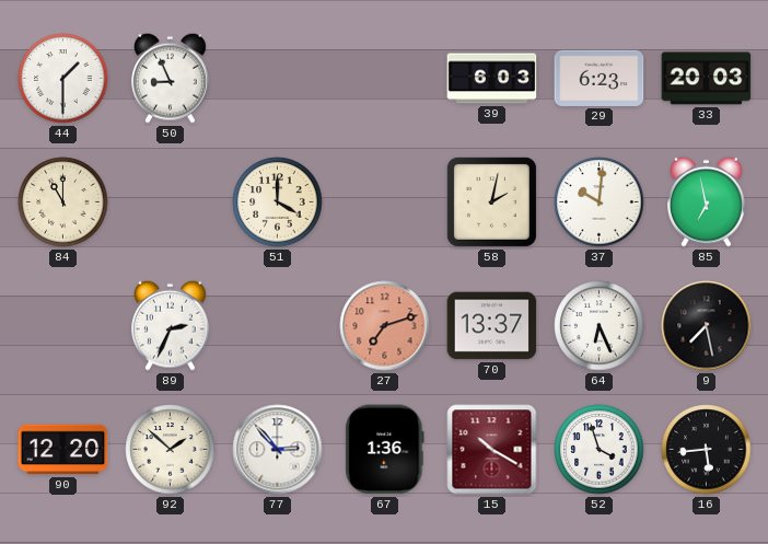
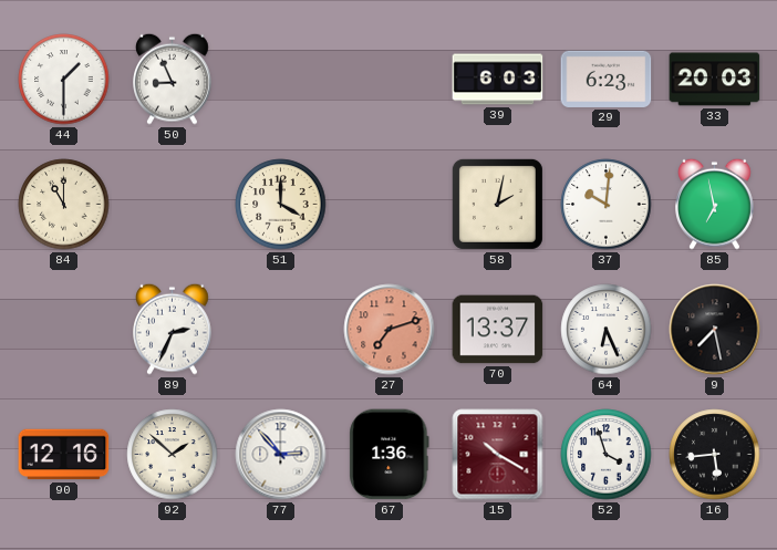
90: 12:20 -> 12:16 (64, 455)
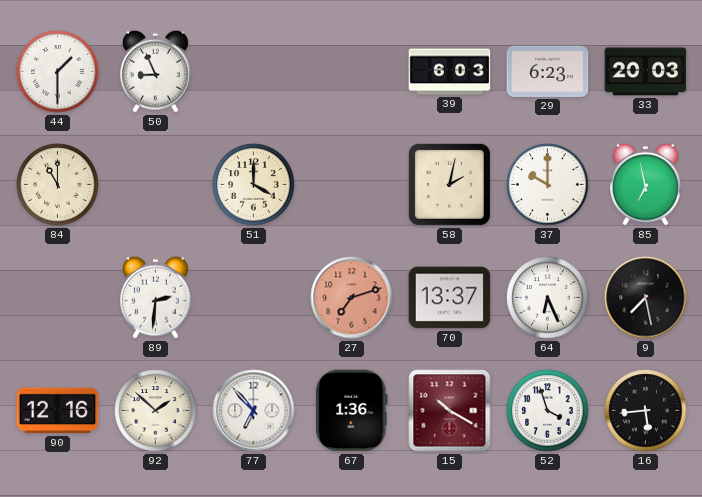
37: 10:01 -> 10:00 (548, 185)
89: 2:34 -> 2:31 (156, 297)
77: 2:53 -> 6:53 (254, 411)
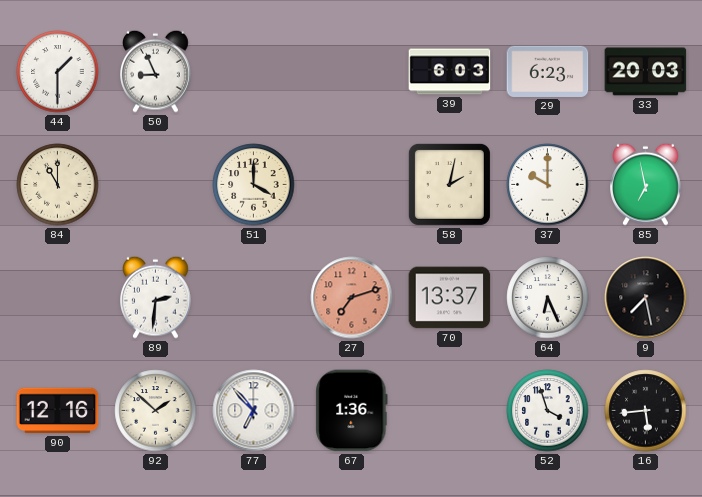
15: 10:20 -> none (450, 411)
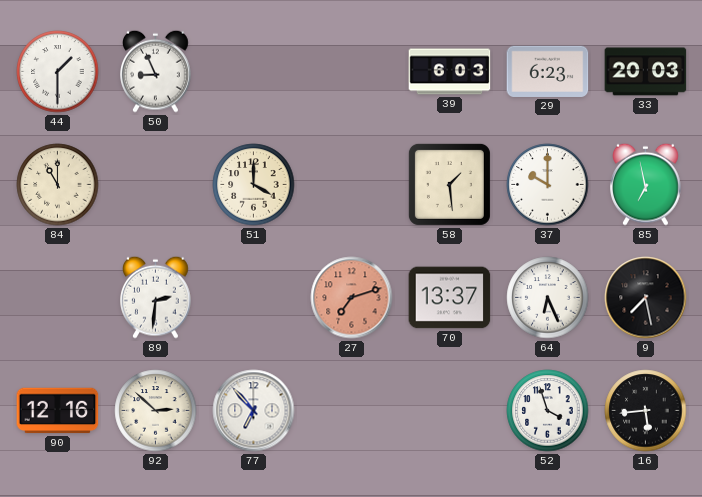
58: 2:02 -> 1:29 (449, 184)
92: 1:52 -> 2:52 (156, 411)
67: 1:36 -> none (352, 411)
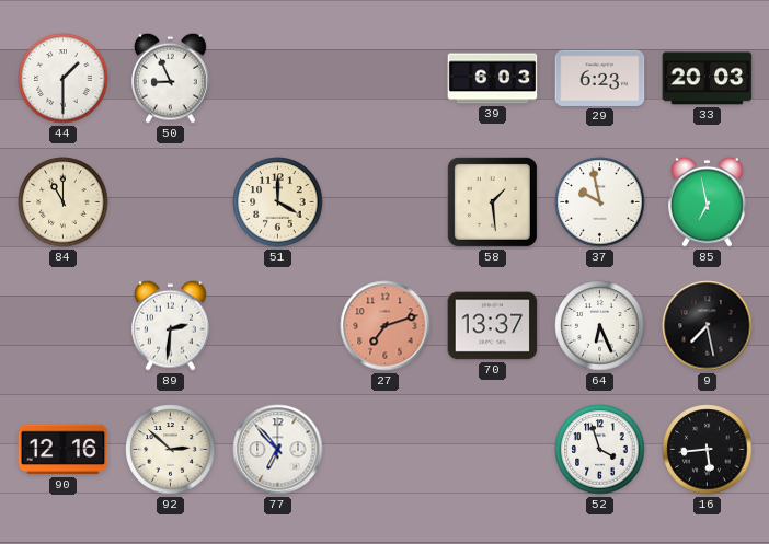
37: 10:00 -> 9:58 (600, 202)
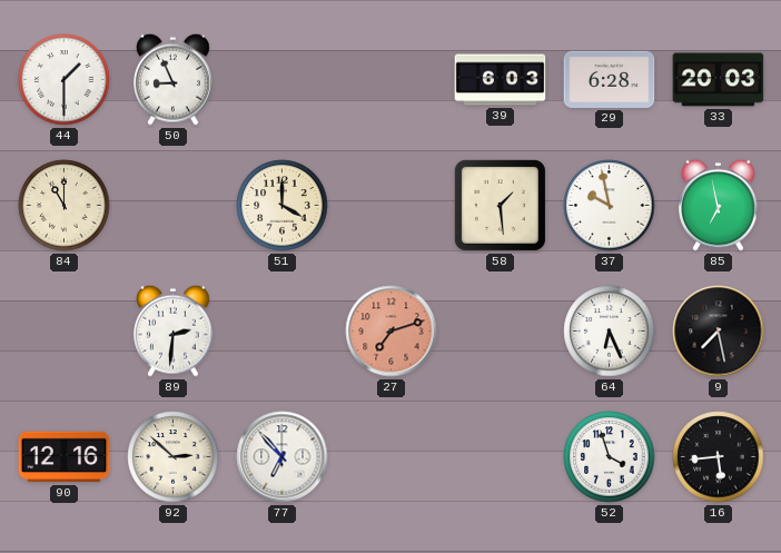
29: 6:23 -> 6:28 (610, 79)
70: 13:37 -> none (493, 326)
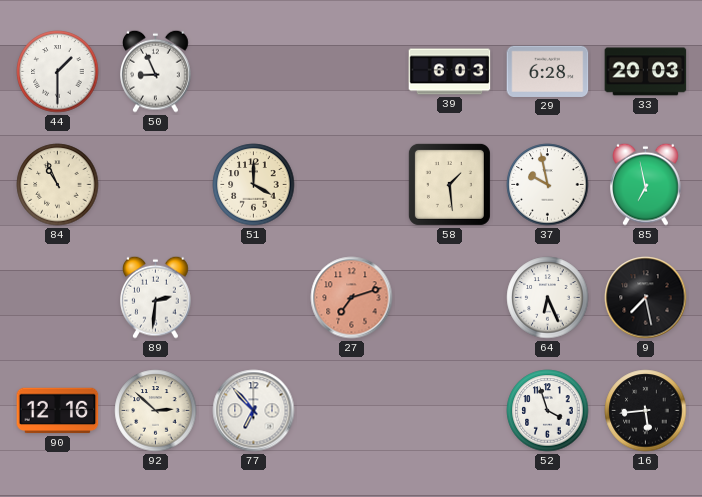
84: 11:00 -> 10:56 (58, 185)
